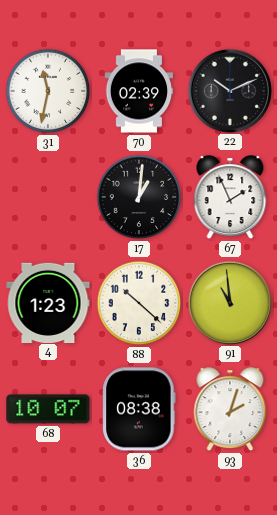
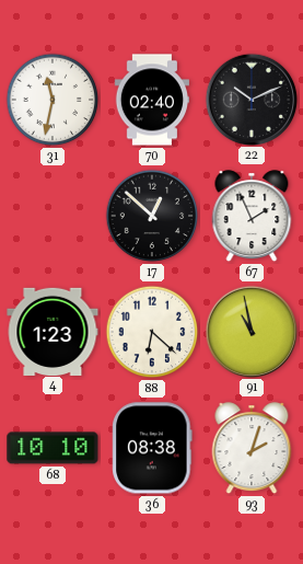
70: 02:39 -> 02:40 (151, 100)
17: 1:01 -> 12:52 (152, 216)
88: 10:22 -> 6:22 (152, 332)
91: 10:59 -> 10:58 (250, 331)
68: 10:07 -> 10:10 (53, 448)
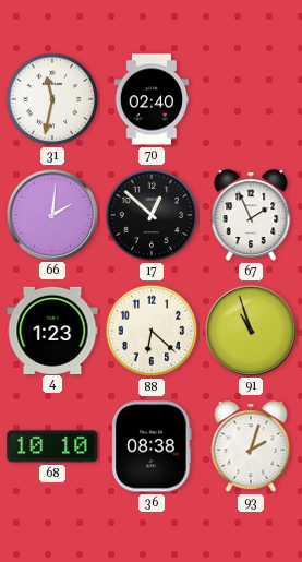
22: 10:11 -> none (250, 99)
66: none -> 2:01 (51, 214)
91: 10:58 -> 10:57 (250, 330)
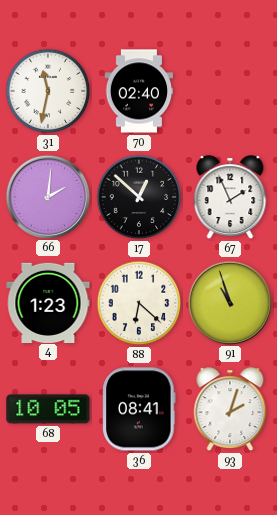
68: 10:10 -> 10:05 (48, 409)
36: 08:38 -> 08:41 (139, 409)
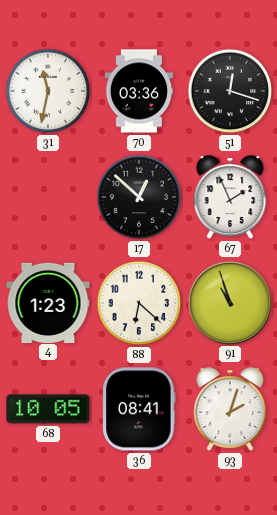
70: 02:40 -> 03:36 (138, 91)
51: none -> 12:18 (230, 91)
66: 2:01 -> none (47, 196)
